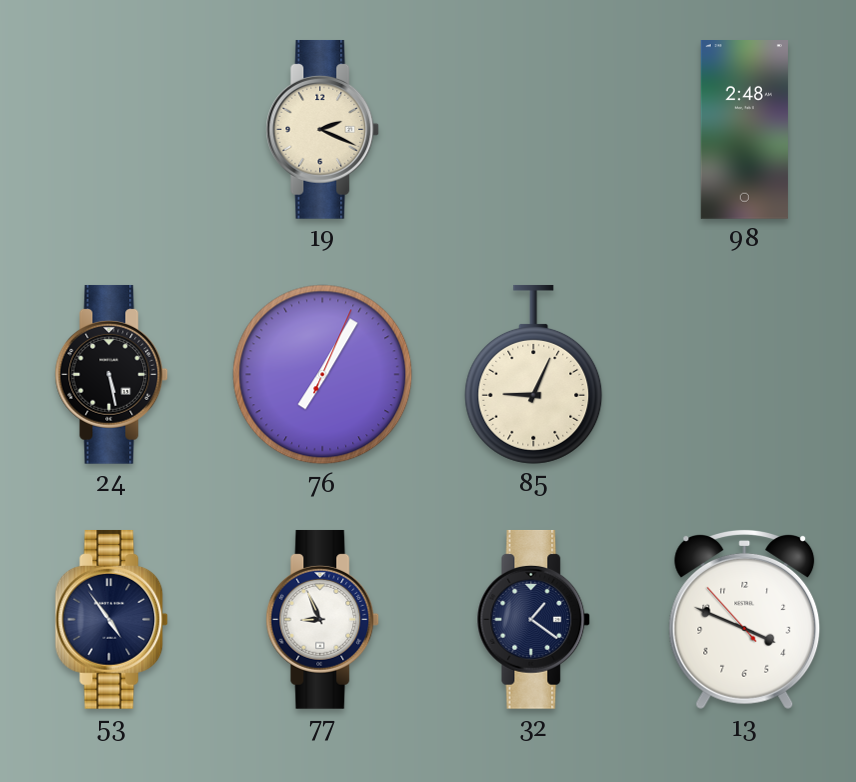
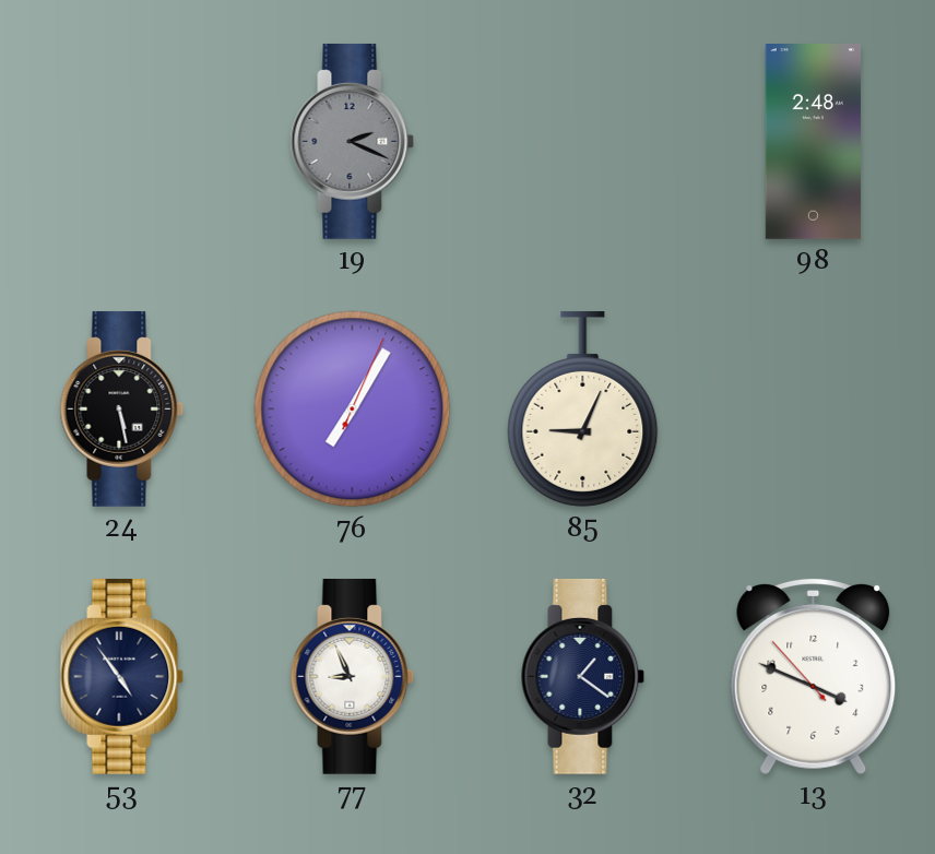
19 dial: cream -> grey (353, 141)
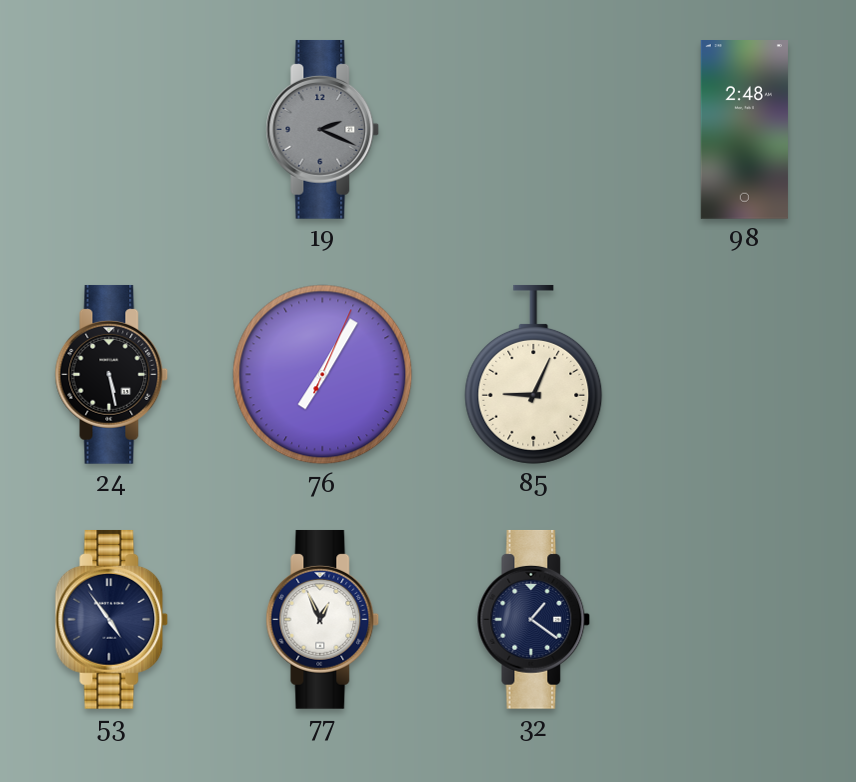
77: 8:56 -> 12:56 (323, 619)
13: 3:48 -> none (814, 676)
